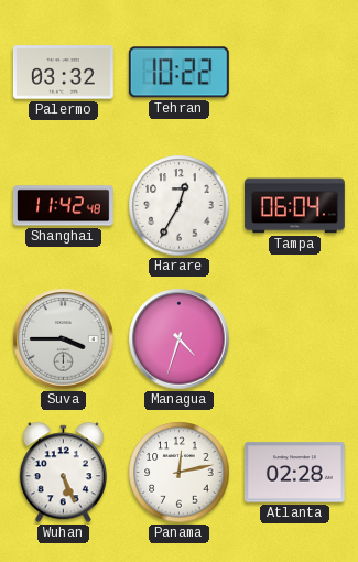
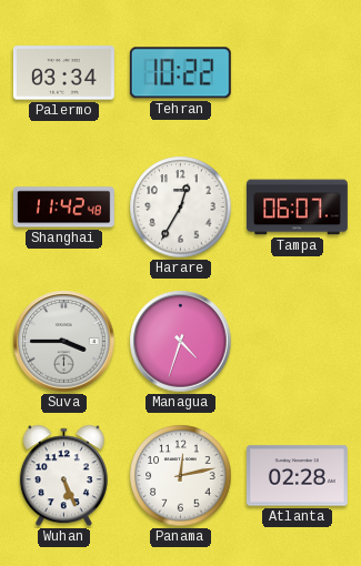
Palermo: 03:32 -> 03:34 (63, 73)
Tampa: 06:04 -> 06:07 (297, 208)
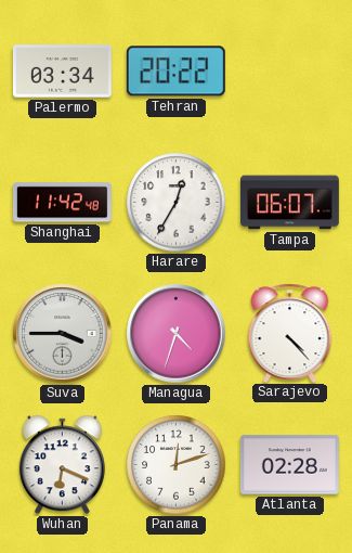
Tehran: 10:22 -> 20:22 (175, 72)
Sarajevo: none -> 4:23 (290, 333)
Wuhan: 5:26 -> 6:19 (62, 465)
Panama: 12:13 -> 12:12 (177, 465)
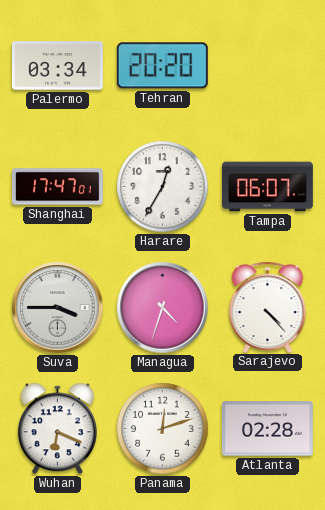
Tehran: 20:22 -> 20:20 (162, 66)
Shanghai: 11:42 -> 17:47 (57, 187)
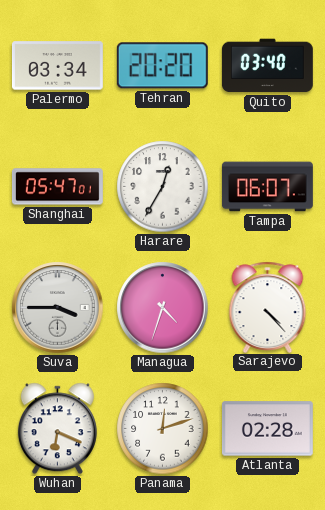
Quito: none -> 03:40 (267, 66)
Shanghai: 17:47 -> 05:47 (57, 187)
